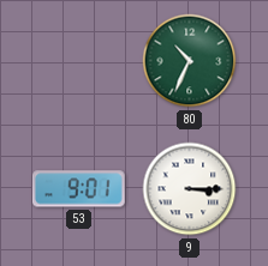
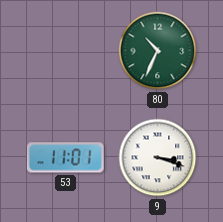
53: 9:01 -> 11:01 (65, 158)
9: 3:15 -> 3:18 (158, 158)
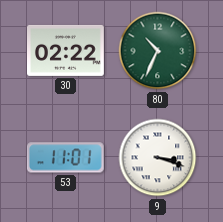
30: none -> 02:22 (66, 50)
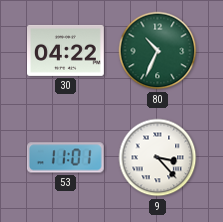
30: 02:22 -> 04:22 (66, 50)
9: 3:18 -> 3:23 (158, 158)
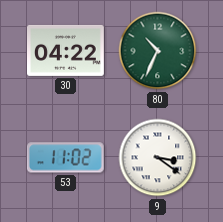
53: 11:01 -> 11:02 (65, 158)
9: 3:23 -> 3:21 (158, 158)
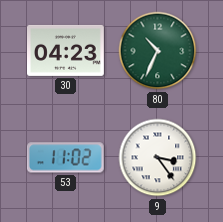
30: 04:22 -> 04:23 (66, 50)
9: 3:21 -> 3:24 (158, 158)
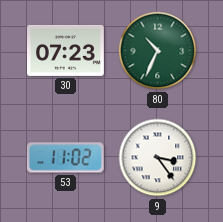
30: 04:23 -> 07:23 (66, 50)
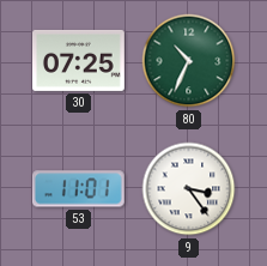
30: 07:23 -> 07:25 (79, 60)
53: 11:02 -> 11:01 (78, 189)
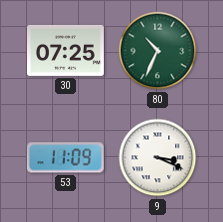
53: 11:01 -> 11:09 (65, 158)
9: 3:24 -> 3:19 (158, 158)
